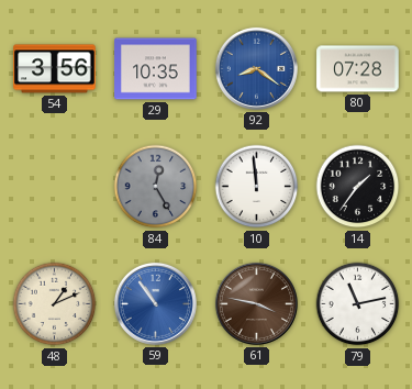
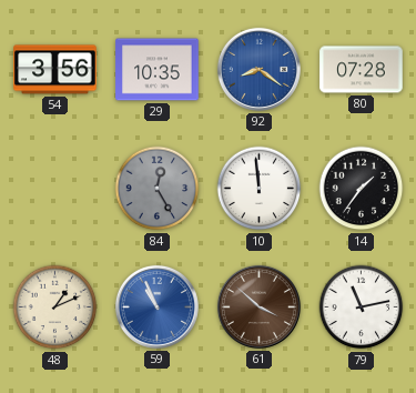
59: 10:54 -> 10:56 (156, 306)
61: 3:47 -> 3:52 (258, 306)
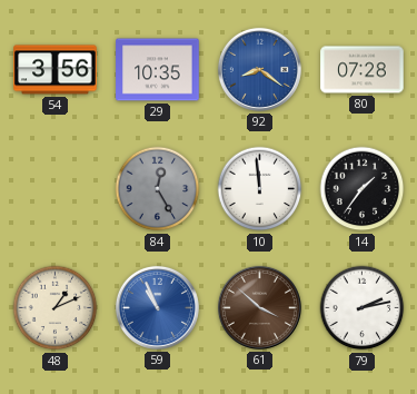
79: 11:13 -> 2:13 (363, 308)
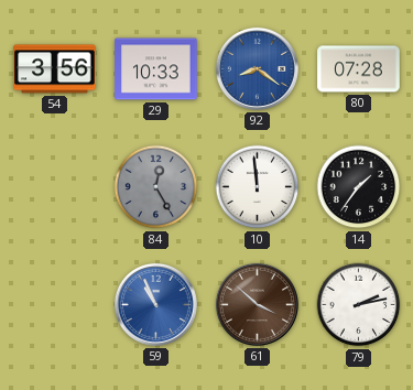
29: 10:35 -> 10:33 (156, 69)
48: 1:11 -> none (56, 308)
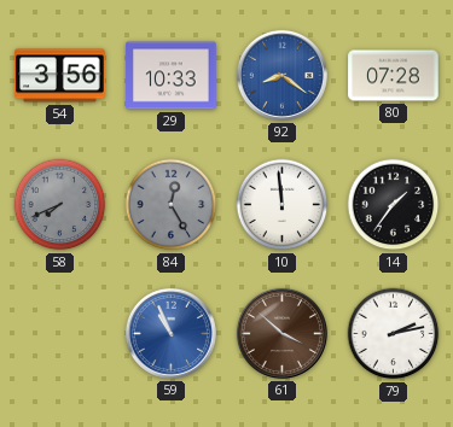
58: none -> 7:41 (60, 205)
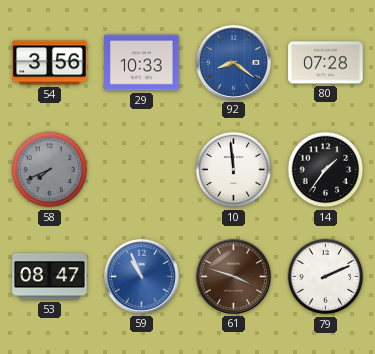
84: 12:25 -> none (172, 205)
53: none -> 08:47 (50, 277)
61: 3:52 -> 3:48 (233, 276)
79: 2:13 -> 2:11 (326, 277)
